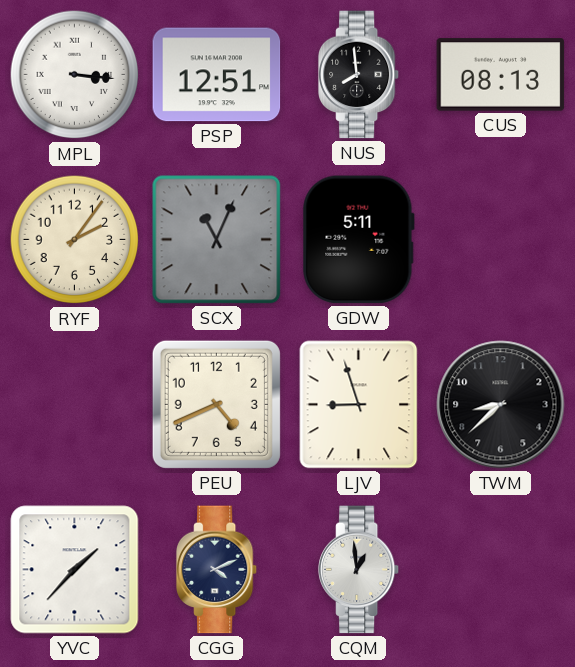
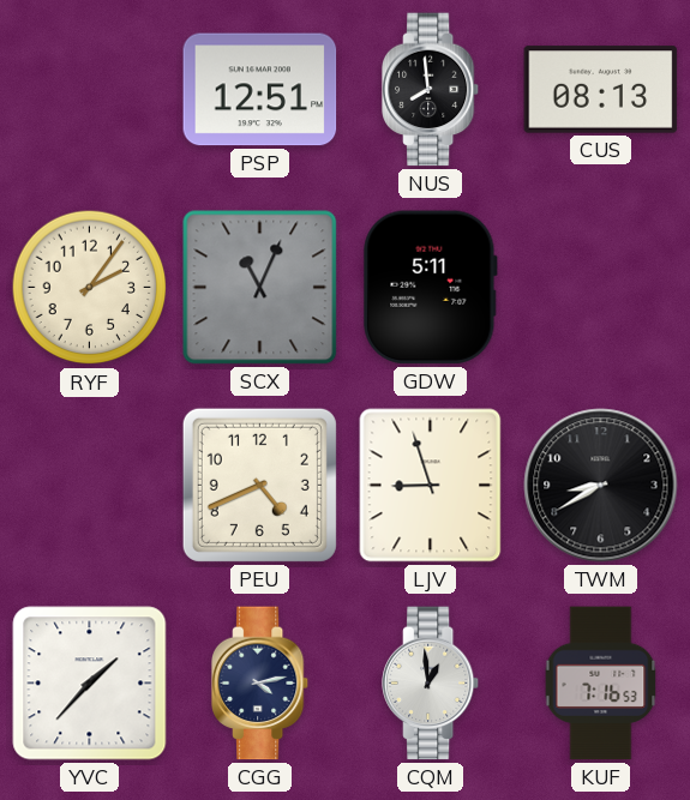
MPL: 3:16 -> none (75, 75)
TWM: 8:38 -> 8:40 (601, 486)
CGG: 4:11 -> 4:13 (260, 684)
KUF: none -> 7:16 (601, 684)
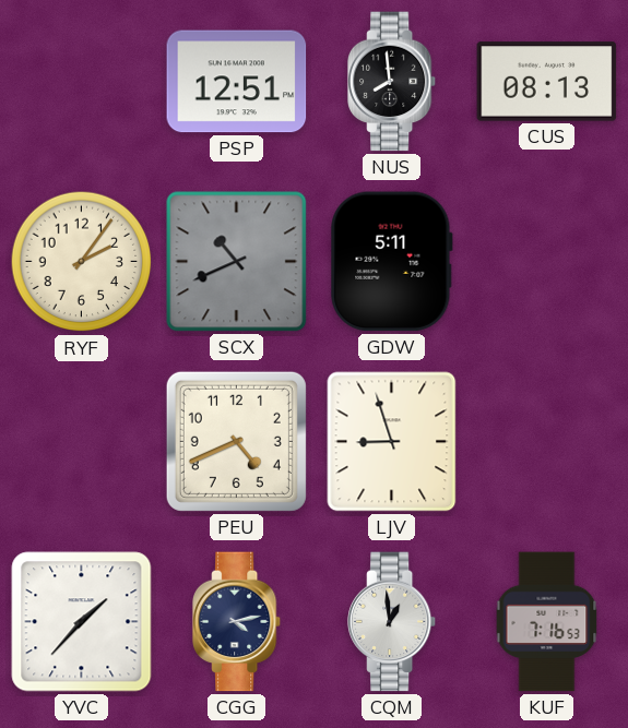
SCX: 11:04 -> 10:41 (237, 262)
TWM: 8:40 -> none (601, 486)
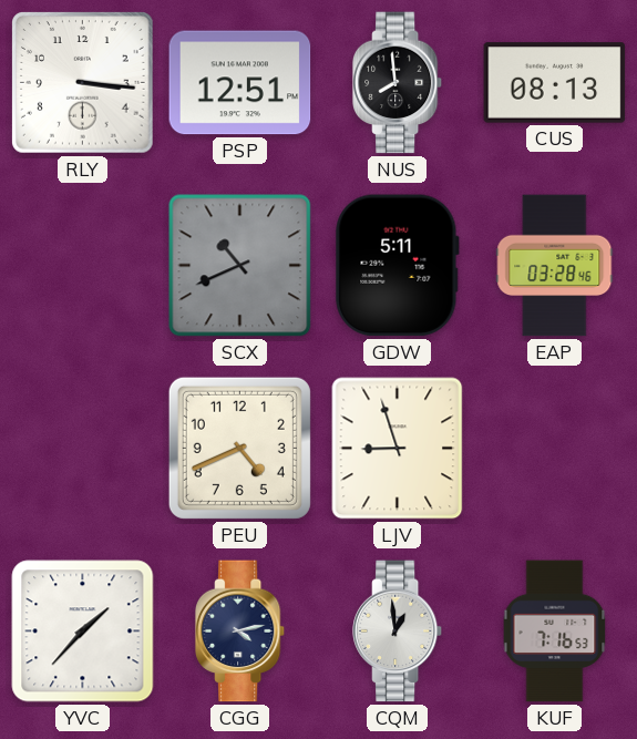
RLY: none -> 3:16 (83, 83)
RYF: 2:06 -> none (82, 262)
EAP: none -> 03:28 (555, 266)
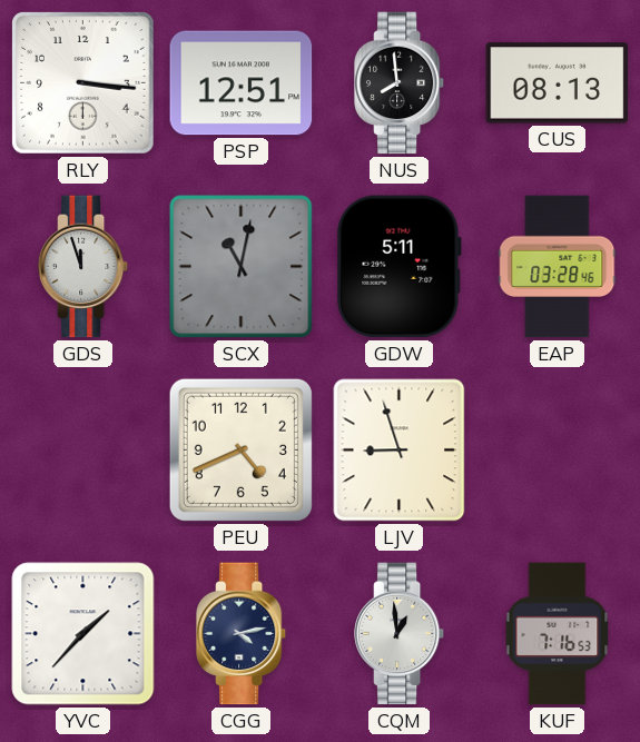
GDS: none -> 11:57 (83, 267)
SCX: 10:41 -> 11:02 (242, 267)
